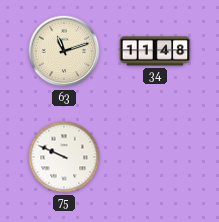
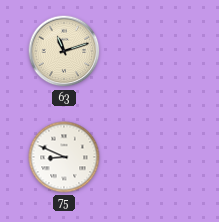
34: 11:48 -> none (155, 51)
75: 9:49 -> 8:49 (64, 157)
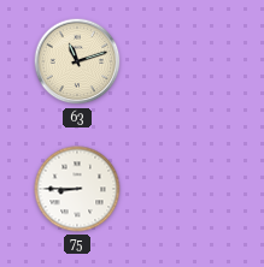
75: 8:49 -> 8:45 (77, 189)
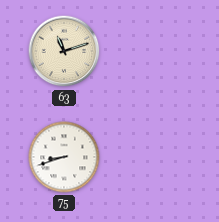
75: 8:45 -> 8:42 (64, 157)
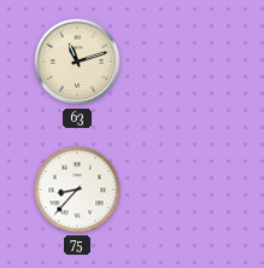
75: 8:42 -> 8:37 (77, 190)
